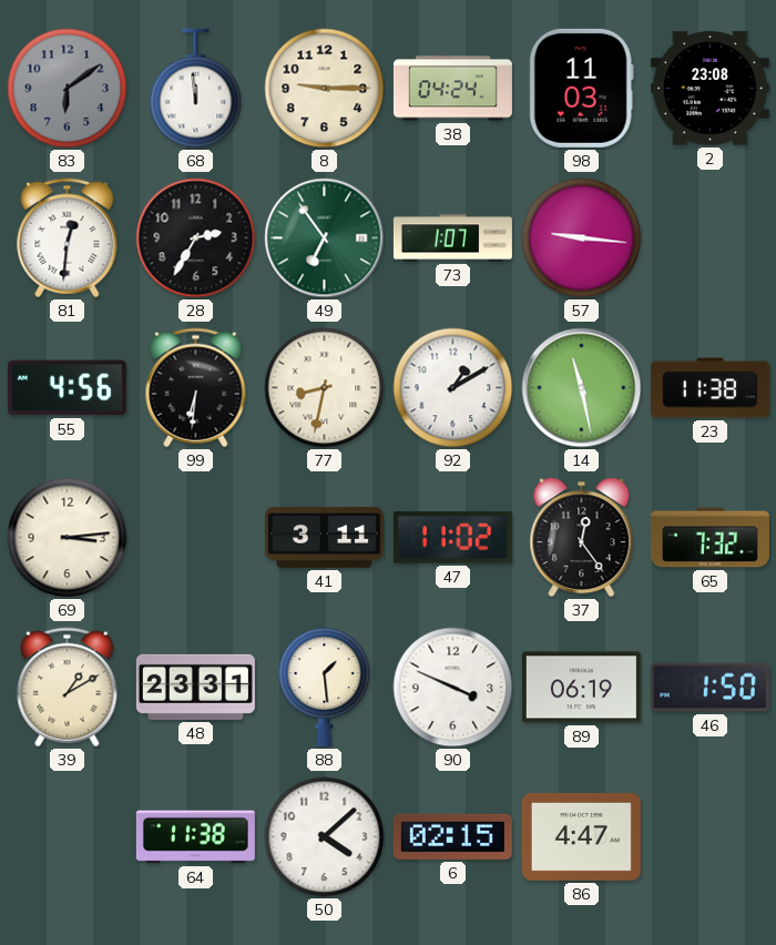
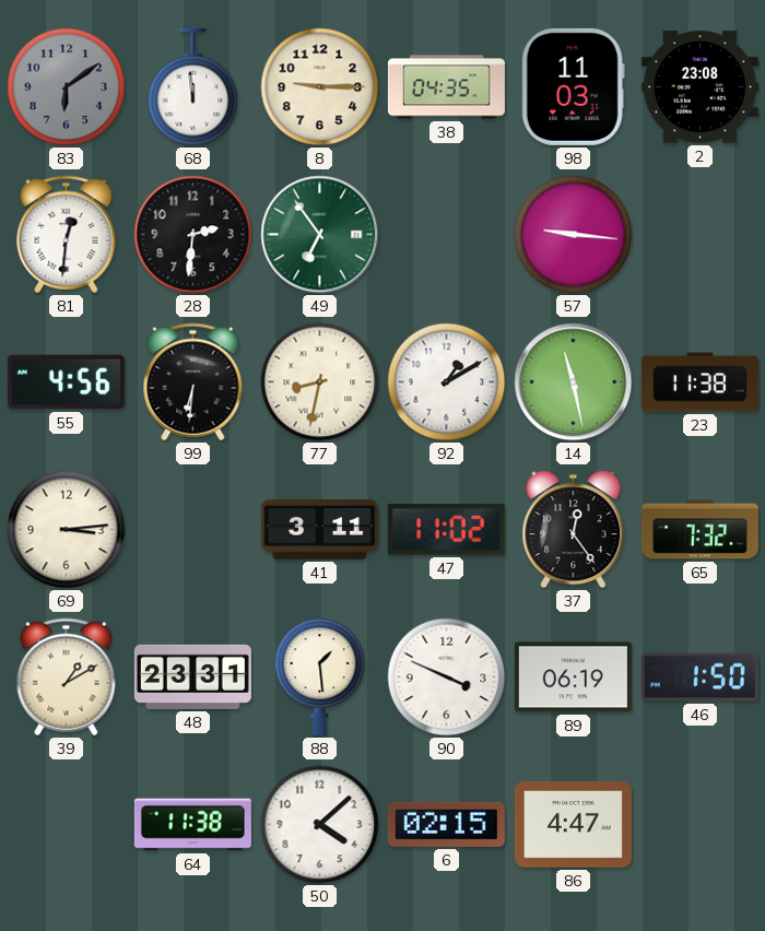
38: 04:24 -> 04:35 (446, 87)
28: 2:35 -> 2:31 (193, 235)
73: 1:07 -> none (452, 238)
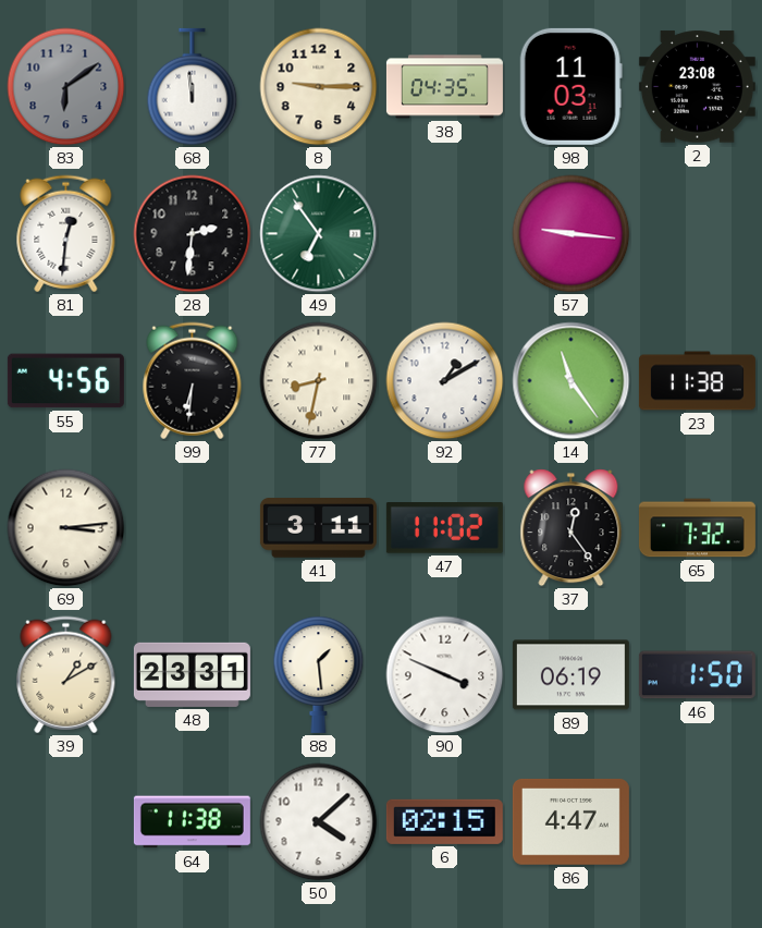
14: 11:28 -> 11:24 (571, 381)
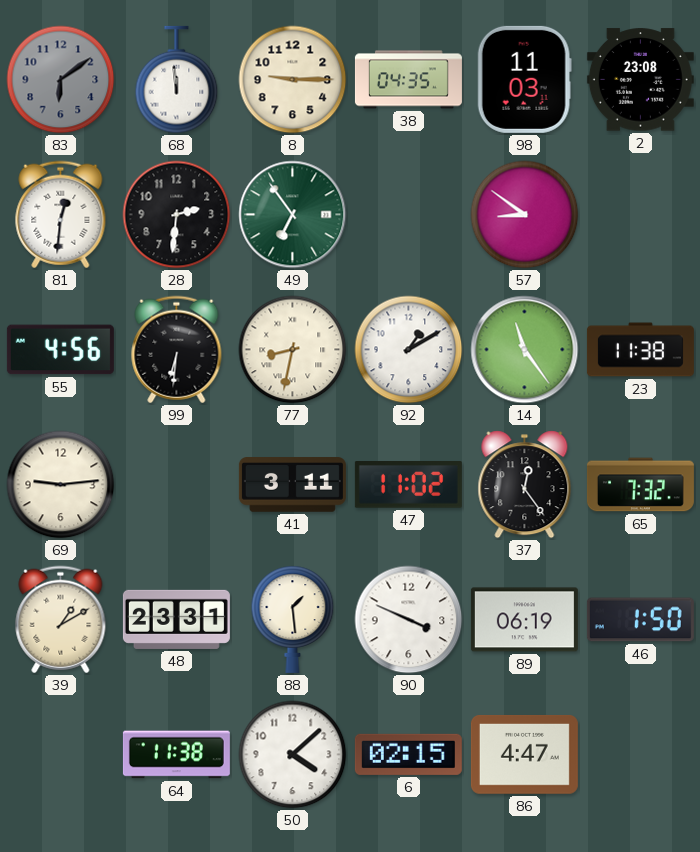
57: 9:16 -> 8:51 (525, 215)
69: 3:14 -> 9:14 (61, 485)
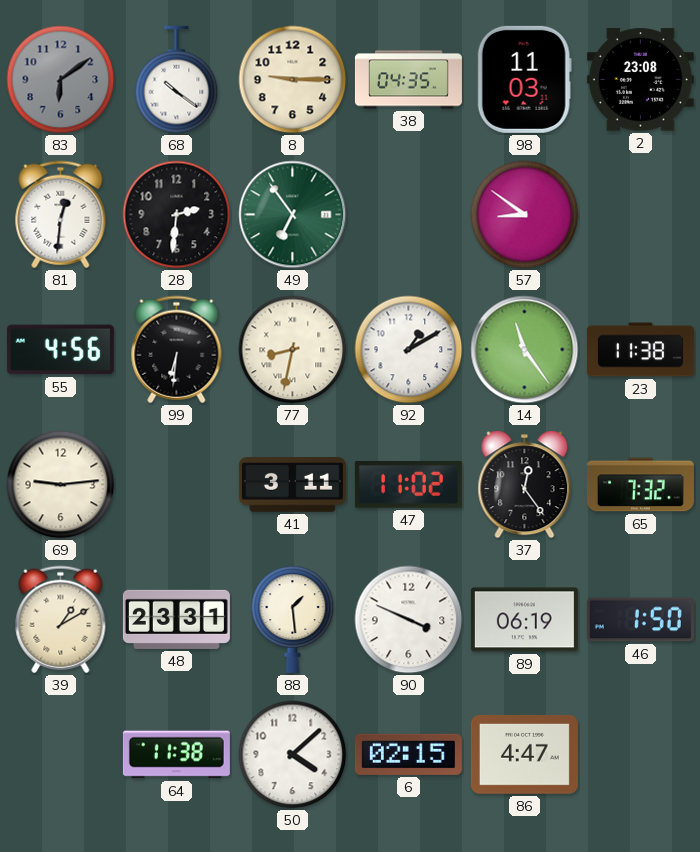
68: 11:59 -> 10:21 (177, 80)
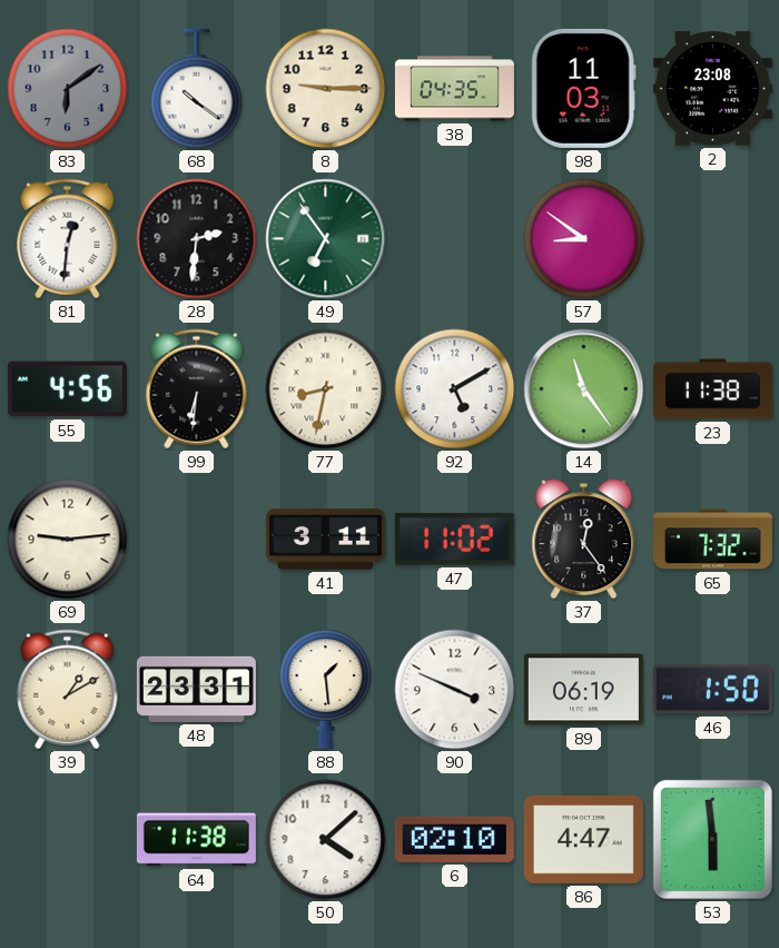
92: 1:10 -> 5:10 (455, 389)
6: 02:15 -> 02:10 (454, 839)
53: none -> 5:59 (712, 839)
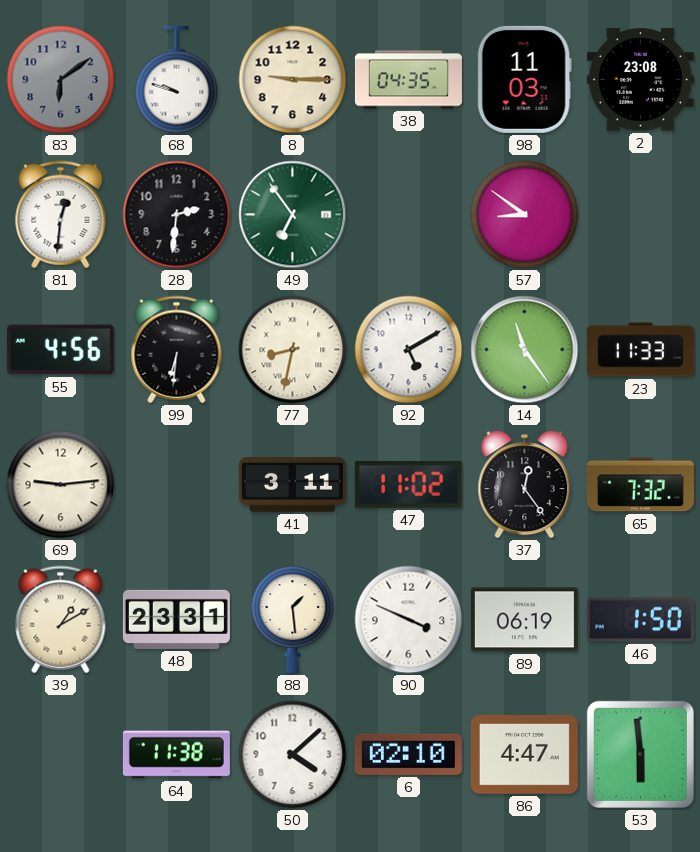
68: 10:21 -> 9:48 (177, 80)
23: 11:38 -> 11:33 (640, 350)
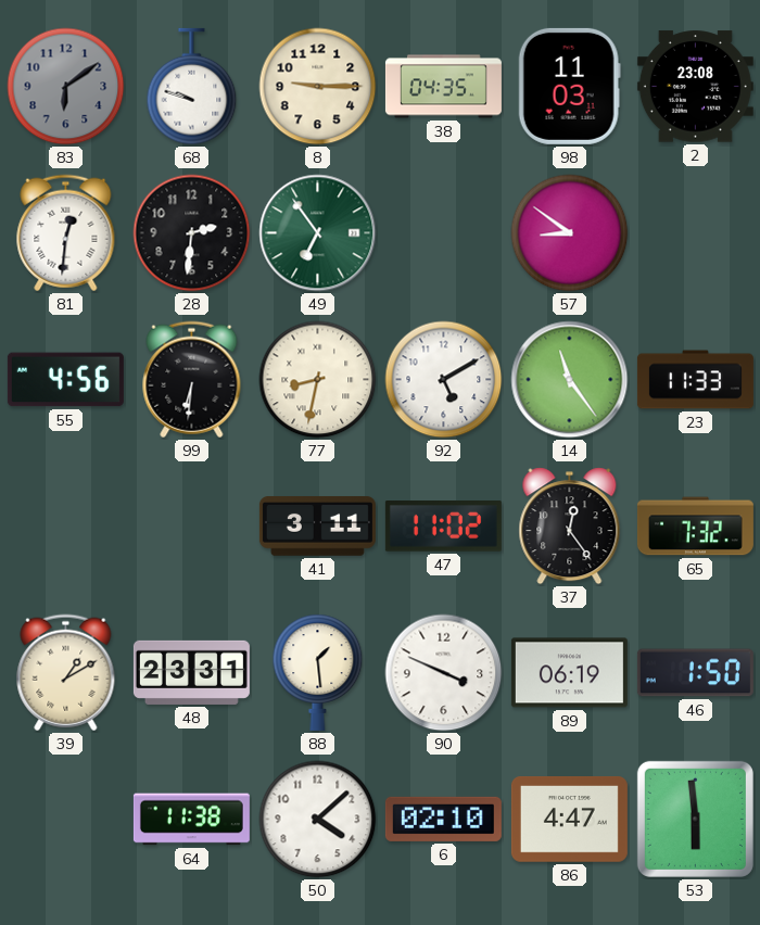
69: 9:14 -> none (61, 485)
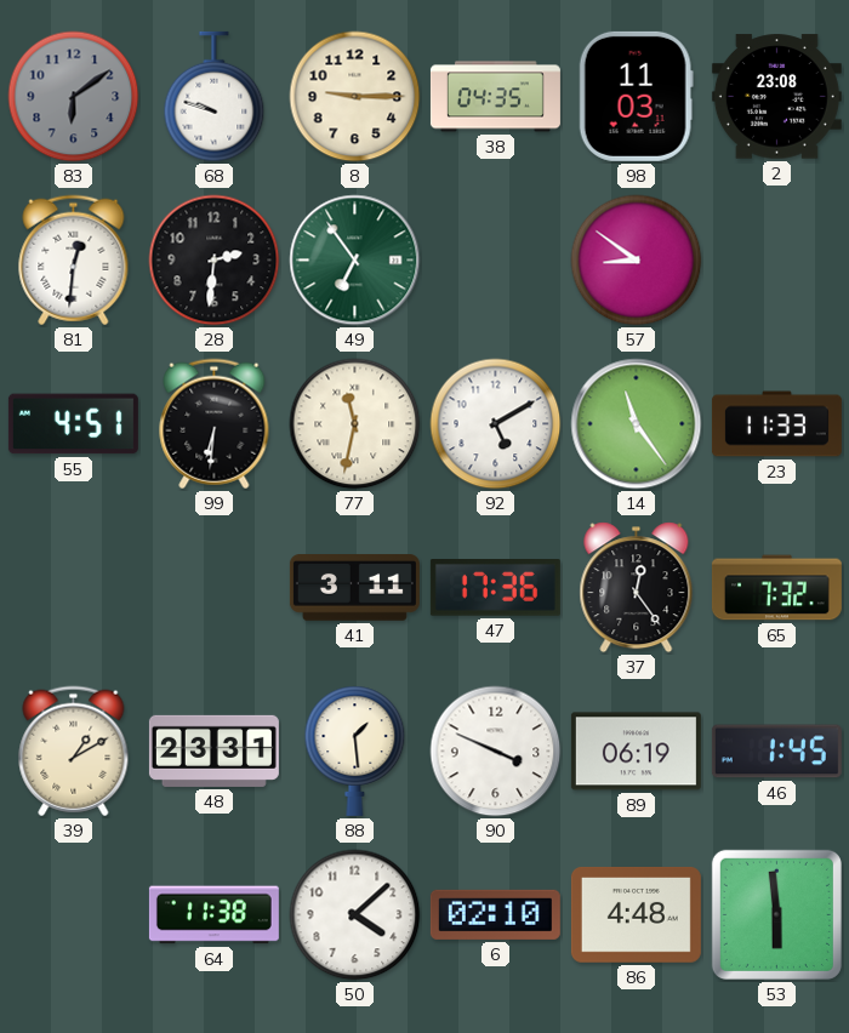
55: 4:56 -> 4:51 (73, 424)
77: 8:32 -> 11:32 (355, 424)
47: 11:02 -> 17:36 (495, 588)
46: 1:50 -> 1:45 (776, 752)
86: 4:47 -> 4:48 (636, 914)
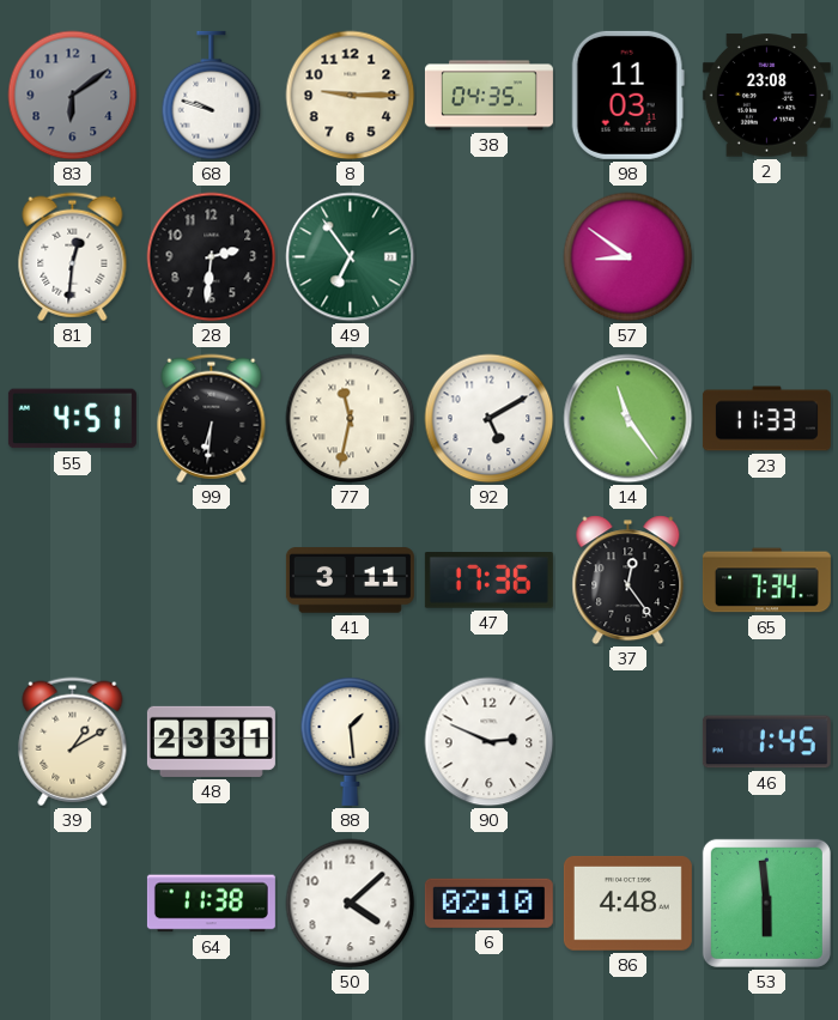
65: 7:32 -> 7:34 (766, 581)
90: 3:49 -> 2:49 (490, 742)
89: 06:19 -> none (636, 752)
